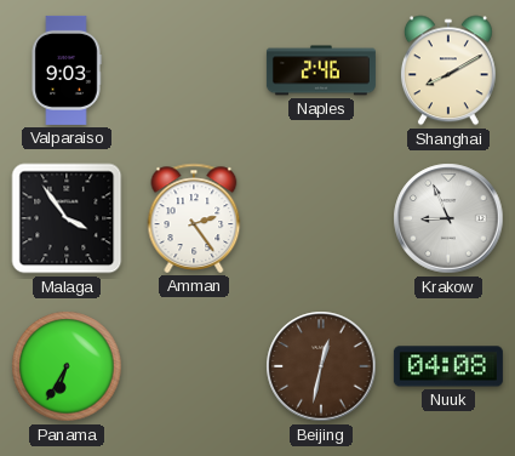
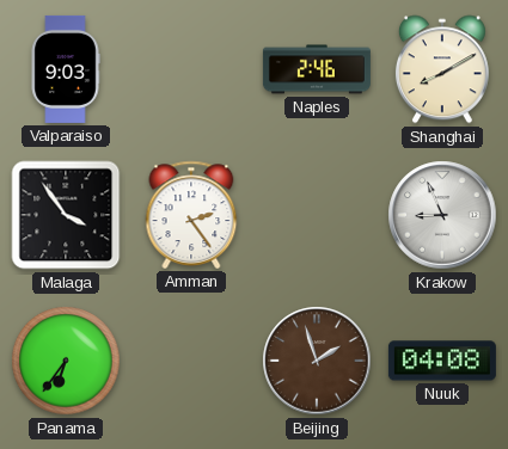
Panama: 6:35 -> 6:36 (66, 361)
Beijing: 12:32 -> 1:57 (317, 361)
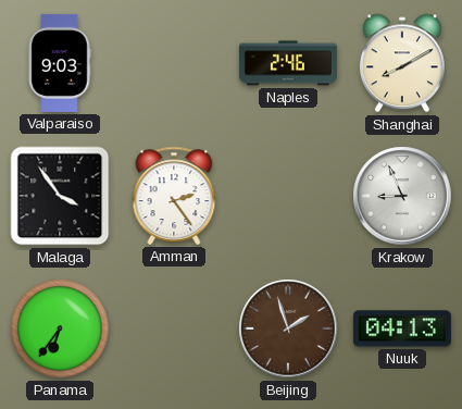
Nuuk: 04:08 -> 04:13 (402, 329)
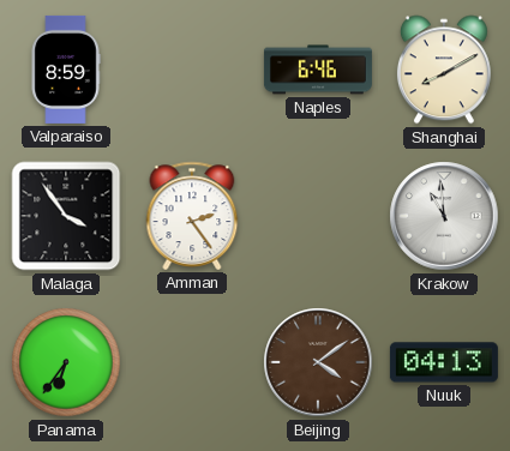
Valparaiso: 9:03 -> 8:59 (66, 70)
Naples: 2:46 -> 6:46 (318, 70)
Krakow: 8:56 -> 10:59 (444, 216)
Beijing: 1:57 -> 4:09 (318, 362)
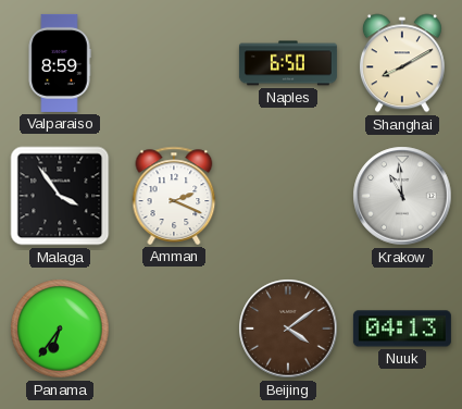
Naples: 6:46 -> 6:50 (288, 63)
Amman: 2:24 -> 2:19 (174, 196)
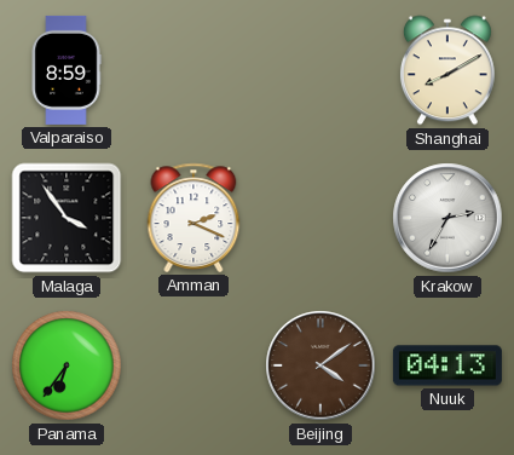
Naples: 6:50 -> none (288, 63)
Krakow: 10:59 -> 2:35 (447, 218)
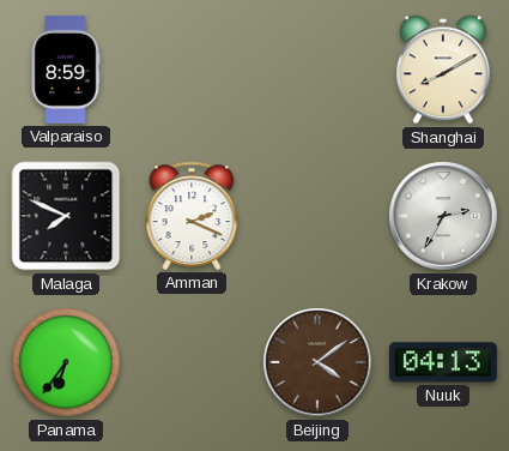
Malaga: 3:54 -> 7:49 (66, 216)
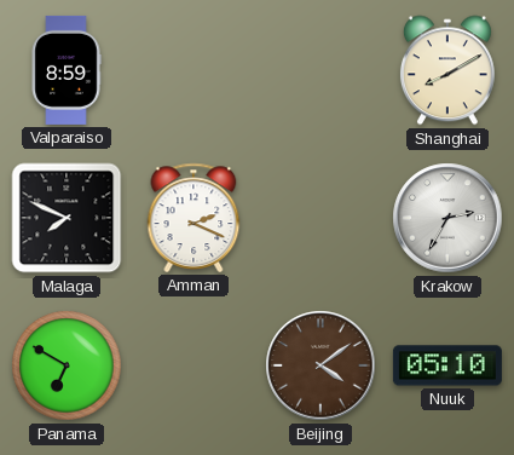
Panama: 6:36 -> 6:50 (67, 365)
Nuuk: 04:13 -> 05:10 (447, 365)
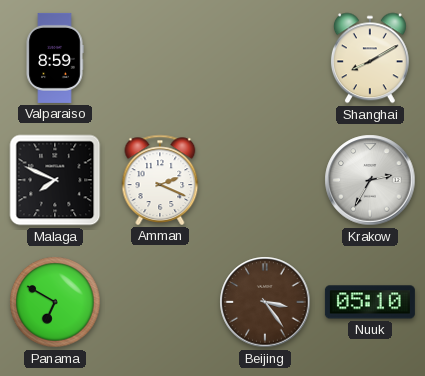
Beijing: 4:09 -> 3:24 (265, 302)
